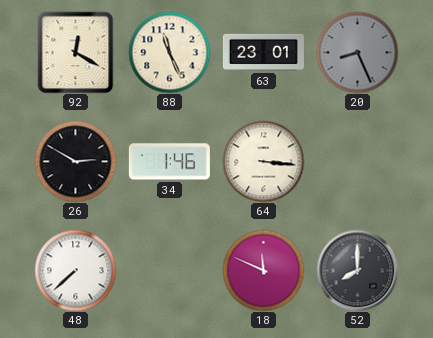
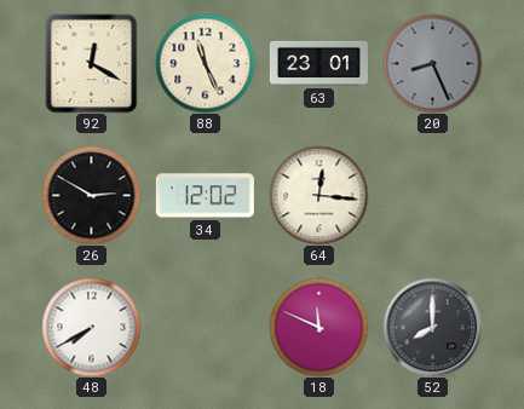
34: 1:46 -> 12:02 (205, 196)
64: 3:16 -> 12:16 (318, 195)
48: 7:38 -> 7:40 (91, 327)
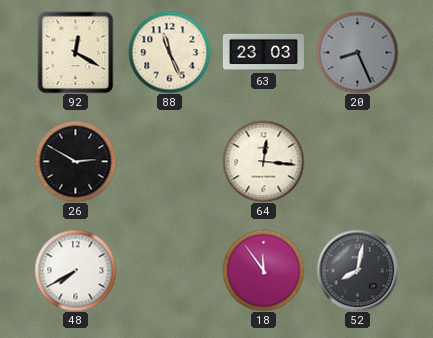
63: 23:01 -> 23:03 (263, 52)
34: 12:02 -> none (205, 196)
18: 11:49 -> 11:54 (263, 270)
52: 8:00 -> 8:02 (357, 270)
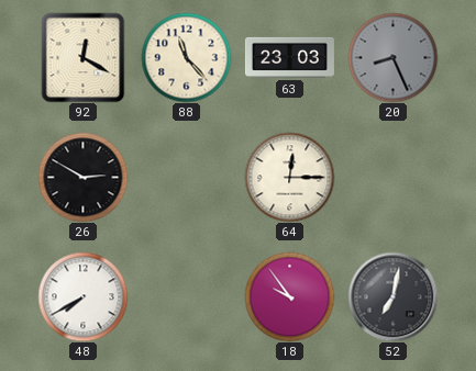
88: 11:26 -> 11:23 (186, 57)
64: 12:16 -> 12:15 (289, 177)
18: 11:54 -> 9:54 (289, 296)
52: 8:02 -> 7:02 (392, 296)
